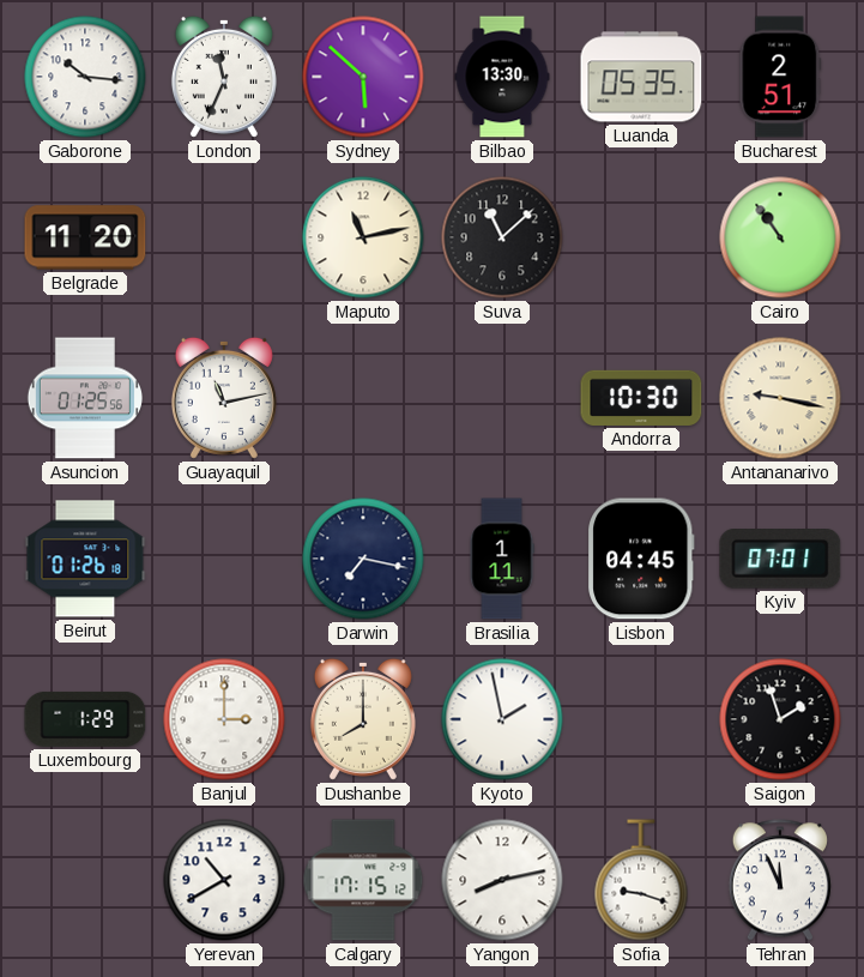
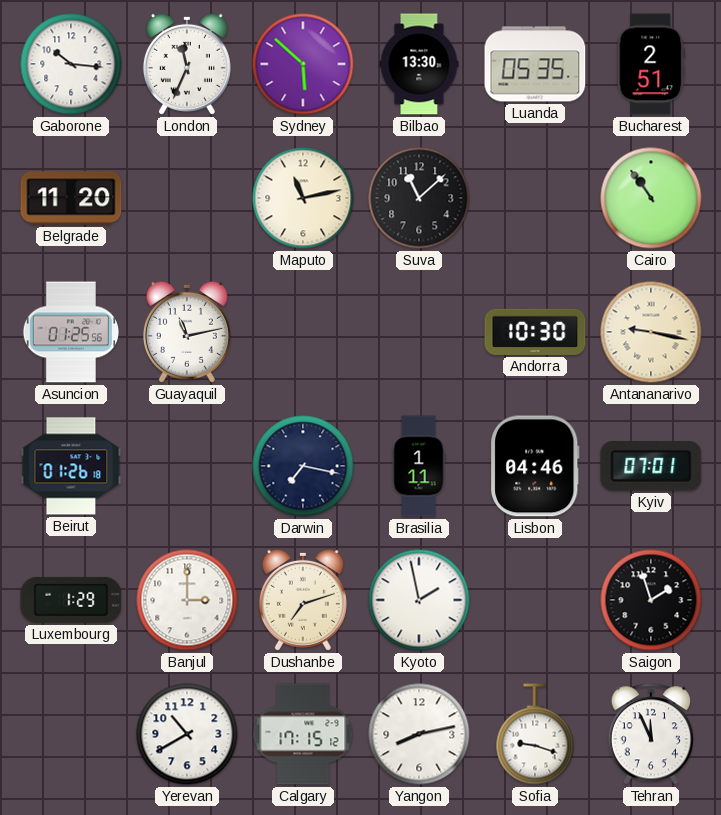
Lisbon: 04:45 -> 04:46 (536, 466)
Dushanbe: 8:00 -> 7:12 (303, 600)
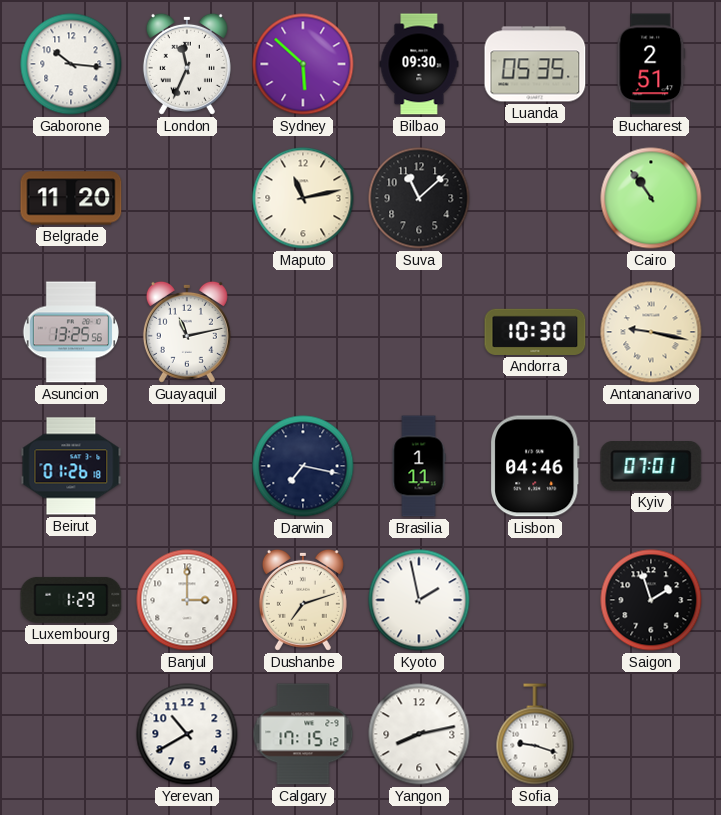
Bilbao: 13:30 -> 09:30 (419, 64)
Asuncion: 01:25 -> 13:25 (70, 332)
Tehran: 11:56 -> none (651, 734)
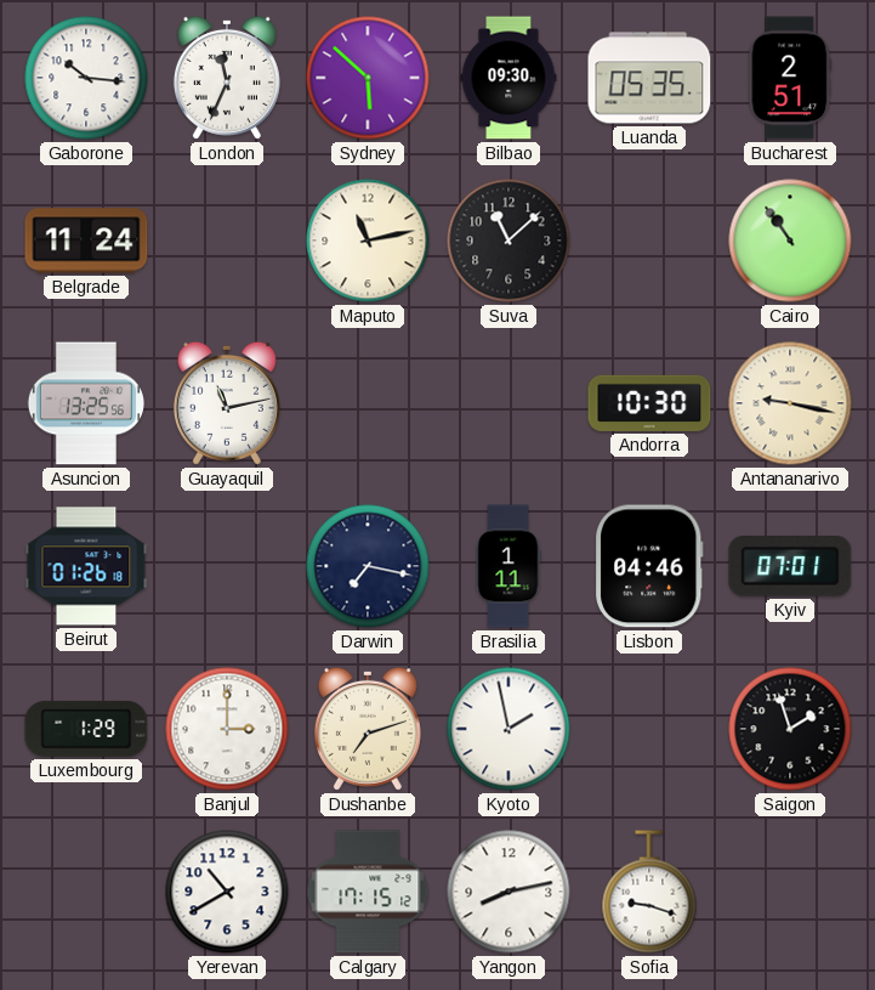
Belgrade: 11:20 -> 11:24 (86, 241)
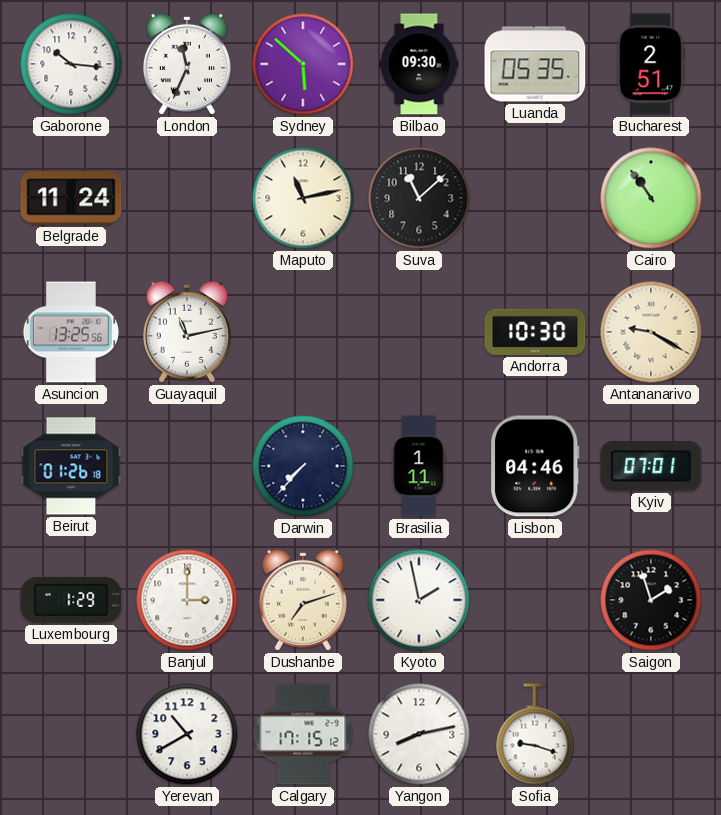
Antananarivo: 9:17 -> 9:20 (651, 332)
Darwin: 7:17 -> 7:37 (303, 466)
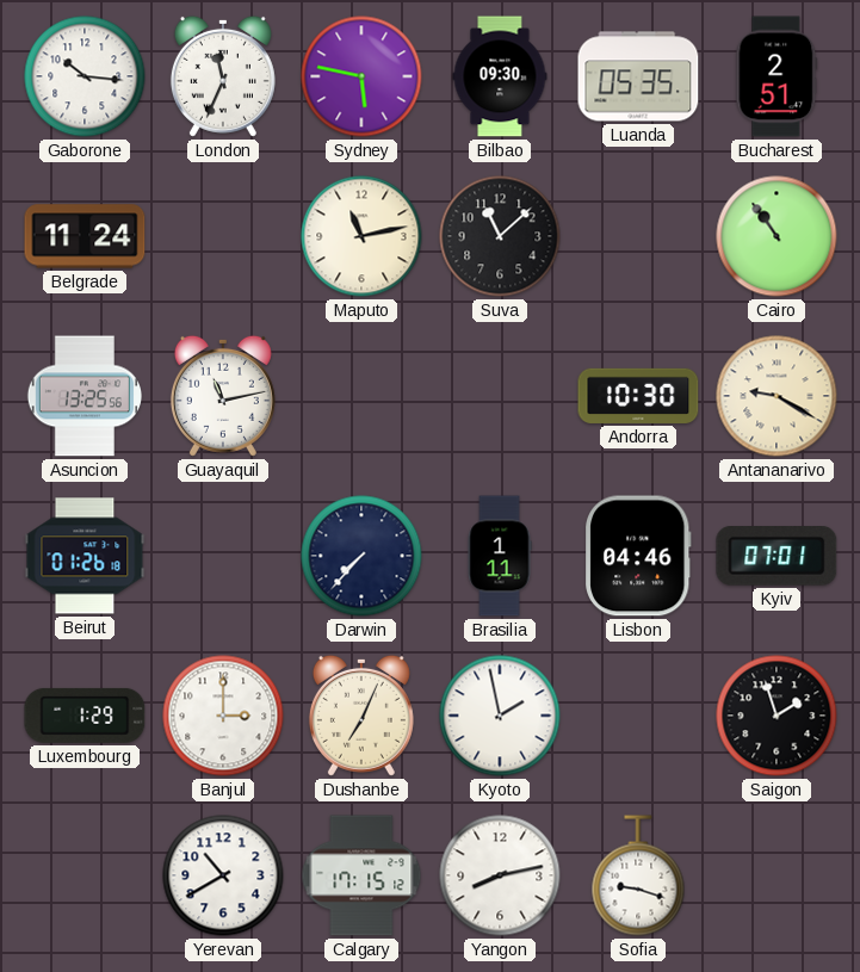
Sydney: 5:52 -> 5:47 (361, 76)
Dushanbe: 7:12 -> 7:04 (361, 716)
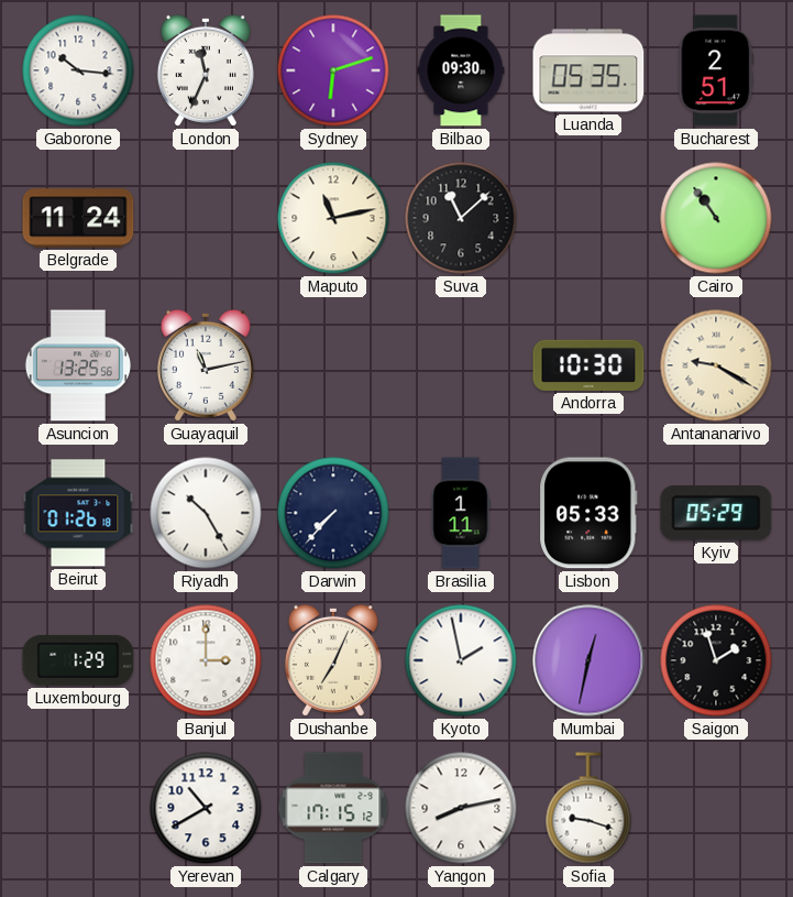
Sydney: 5:47 -> 6:12 (333, 70)
Riyadh: none -> 10:25 (206, 513)
Lisbon: 04:46 -> 05:33 (590, 513)
Kyiv: 07:01 -> 05:29 (716, 514)
Mumbai: none -> 12:32 (588, 660)
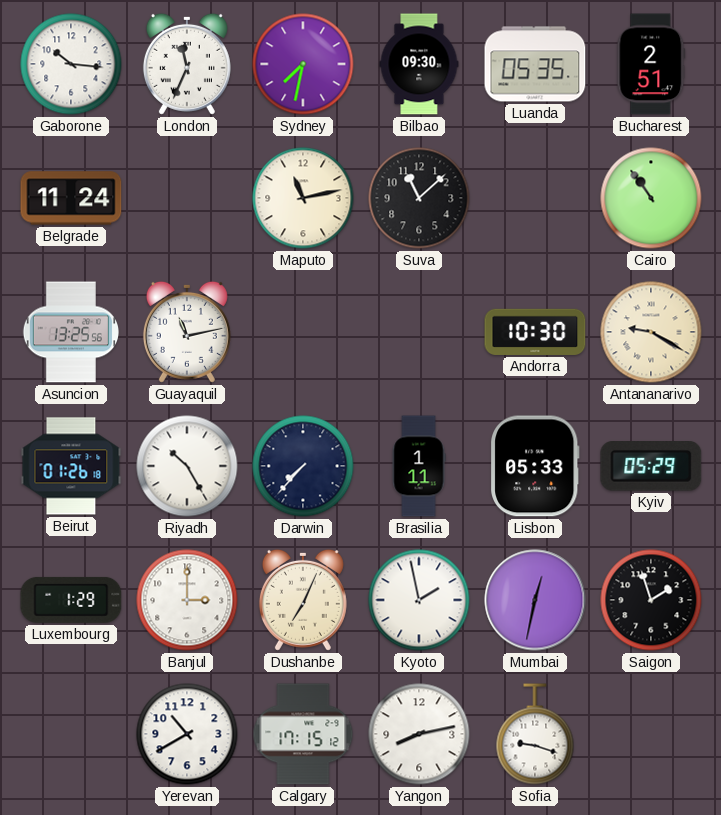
Sydney: 6:12 -> 7:32 (303, 64)
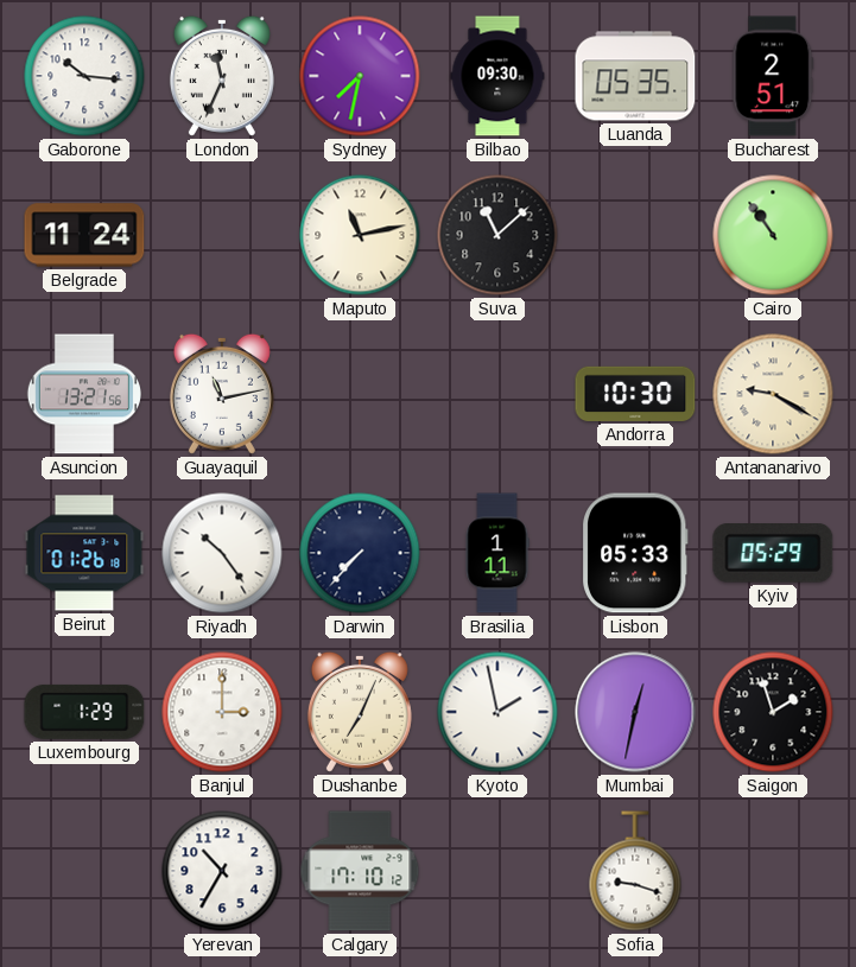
Asuncion: 13:25 -> 13:21 (83, 394)
Riyadh: 10:25 -> 10:24 (222, 553)
Yerevan: 10:40 -> 10:35 (222, 871)
Calgary: 17:15 -> 17:10 (360, 871)
Yangon: 8:13 -> none (419, 734)
